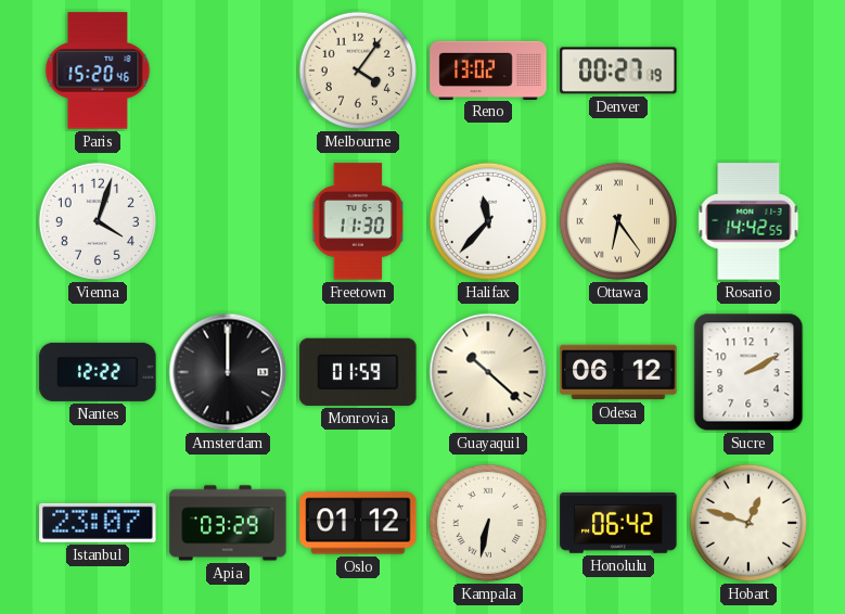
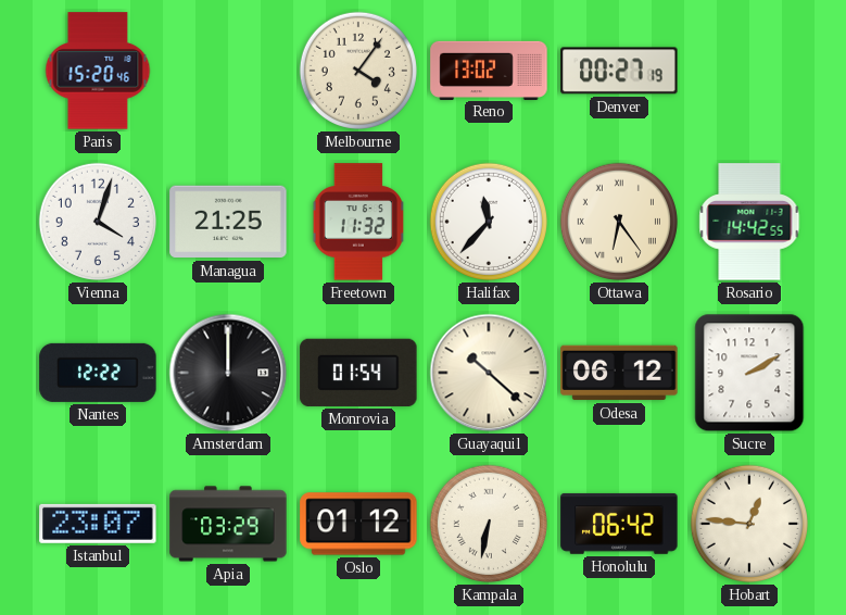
Managua: none -> 21:25 (228, 222)
Freetown: 11:30 -> 11:32 (358, 222)
Monrovia: 01:59 -> 01:54 (358, 373)
Hobart: 12:48 -> 12:46 (749, 524)
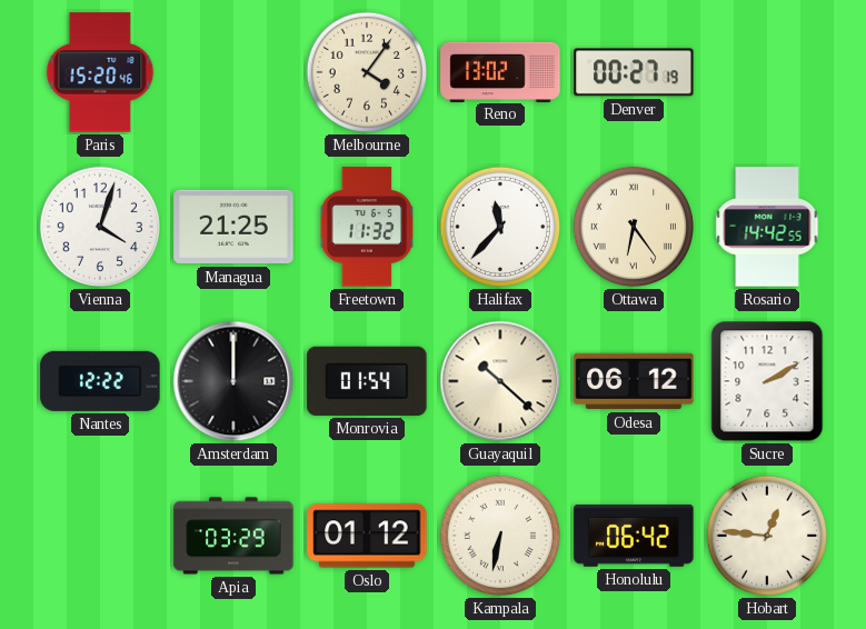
Istanbul: 23:07 -> none (98, 524)
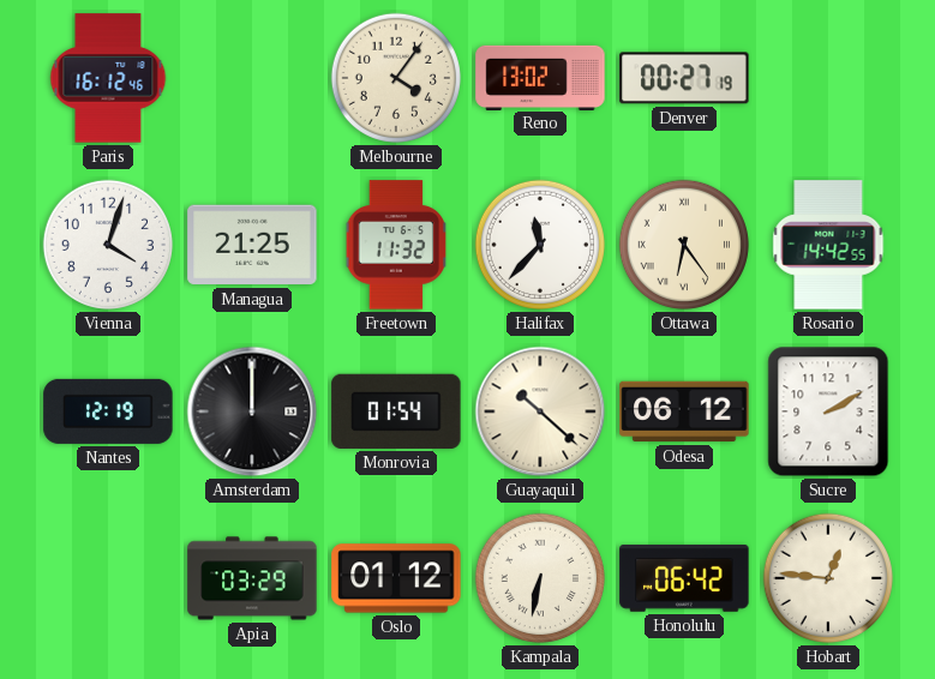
Paris: 15:20 -> 16:12 (108, 78)
Nantes: 12:22 -> 12:19 (108, 411)
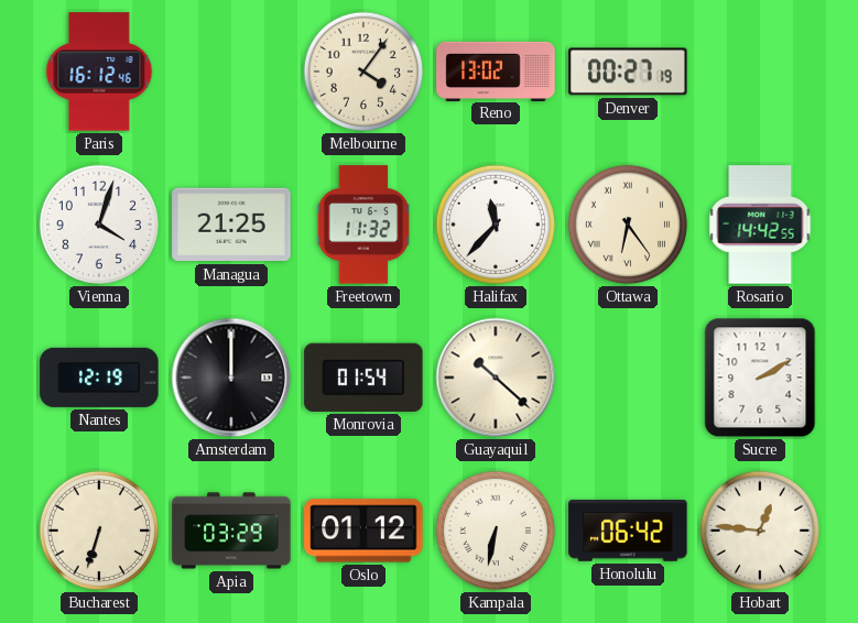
Odesa: 06:12 -> none (684, 411)
Bucharest: none -> 6:33 (99, 531)
